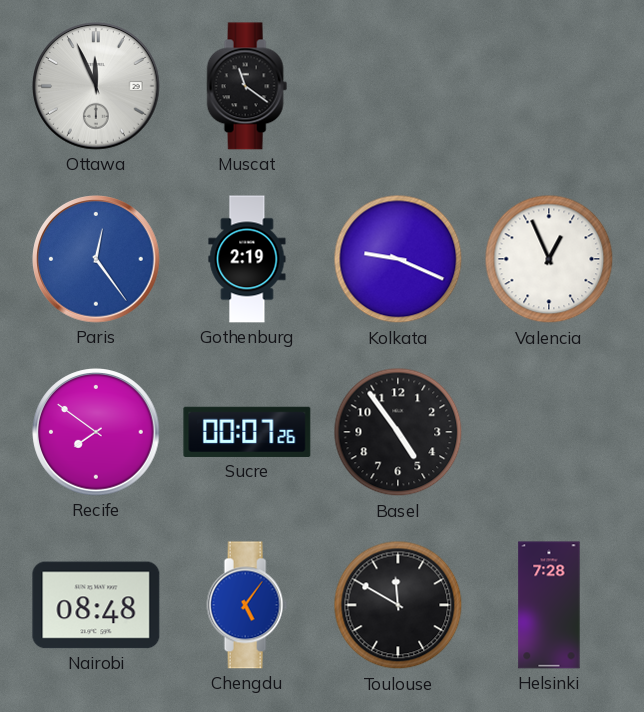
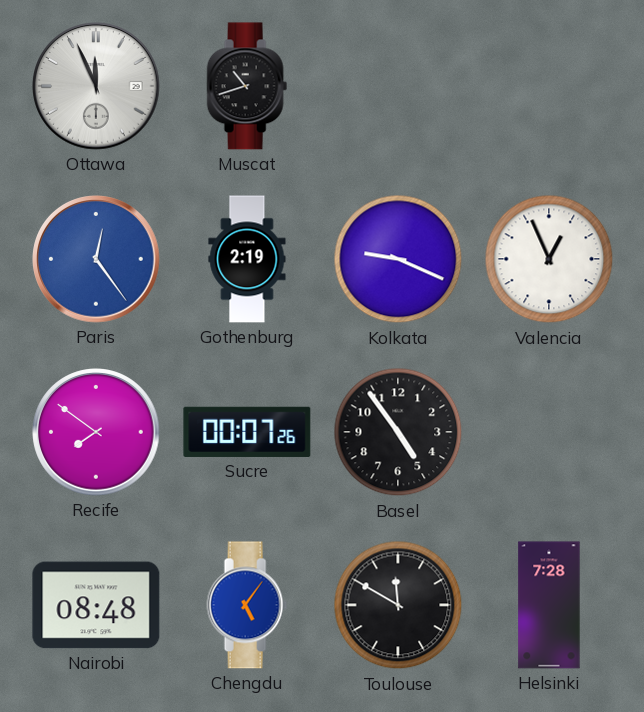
Muscat: 11:21 -> 10:42 (247, 86)
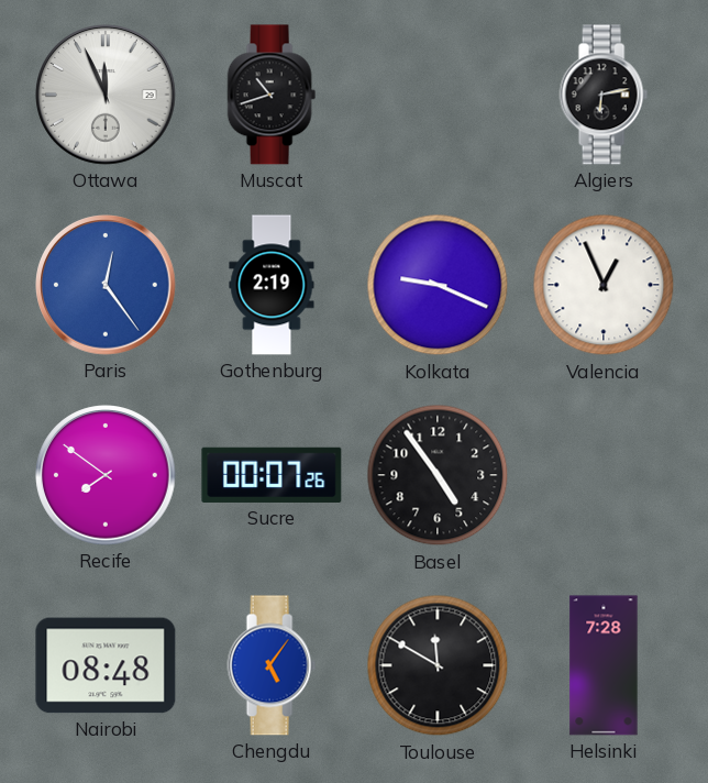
Algiers: none -> 6:13 (604, 95)
